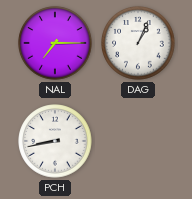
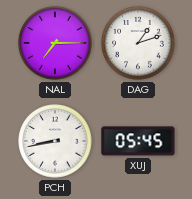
DAG: 1:04 -> 1:12 (138, 43)
XUJ: none -> 05:45 (138, 141)
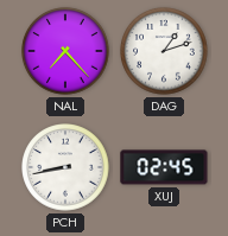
NAL: 7:15 -> 7:23 (65, 51)
XUJ: 05:45 -> 02:45 (164, 167)
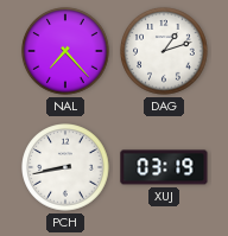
XUJ: 02:45 -> 03:19 (164, 167)
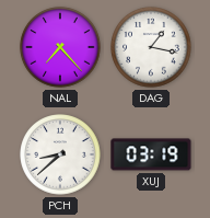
DAG: 1:12 -> 1:17 (151, 47)
PCH: 8:43 -> 8:38 (60, 154)
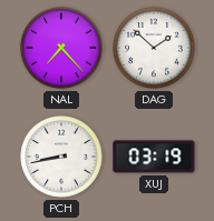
DAG: 1:17 -> 1:52 (154, 48)
PCH: 8:38 -> 8:43 (61, 157)
